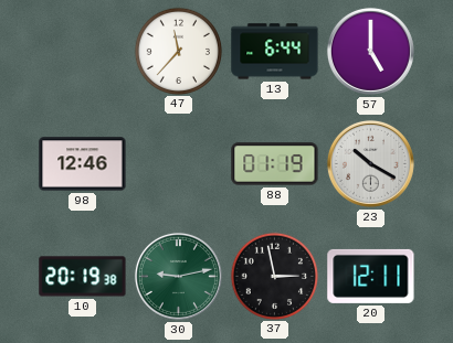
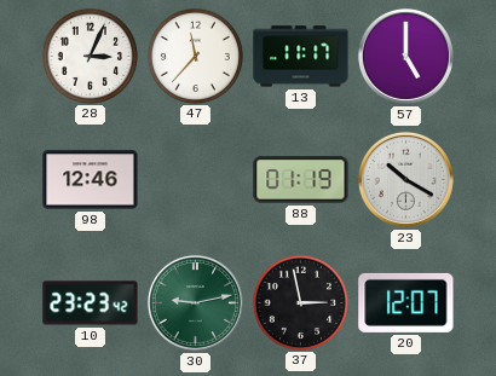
28: none -> 3:04 (90, 56)
13: 6:44 -> 11:17 (301, 57)
10: 20:19 -> 23:23 (91, 303)
20: 12:11 -> 12:07 (406, 302)
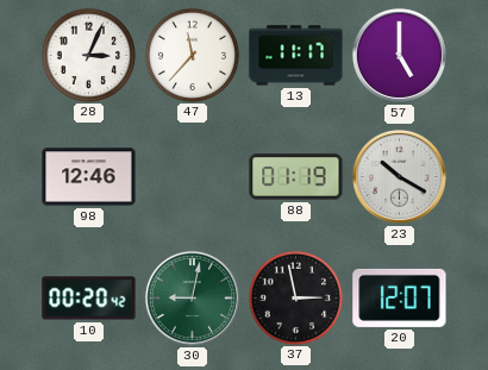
10: 23:23 -> 00:20 (89, 299)
30: 9:13 -> 9:02 (192, 297)
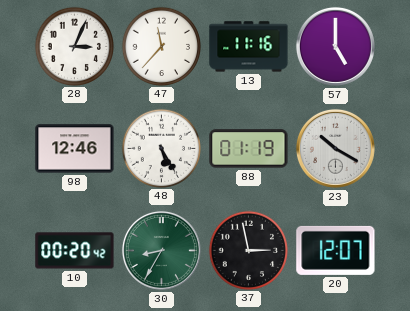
13: 11:17 -> 11:16 (249, 47)
48: none -> 5:25 (161, 148)
30: 9:02 -> 8:35 (161, 250)
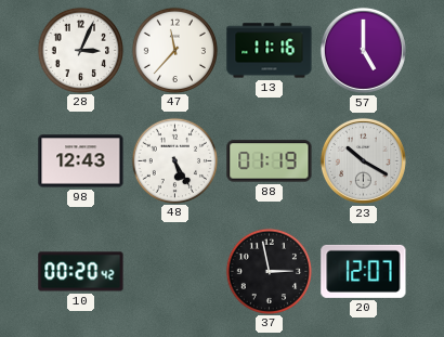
98: 12:46 -> 12:43 (81, 161)
30: 8:35 -> none (161, 250)
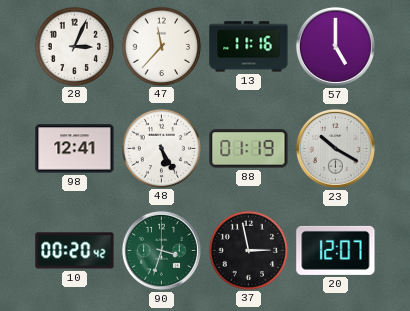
98: 12:43 -> 12:41 (75, 149)
90: none -> 3:33 (161, 250)
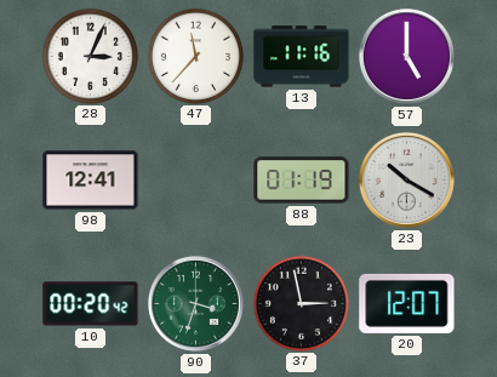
48: 5:25 -> none (161, 148)
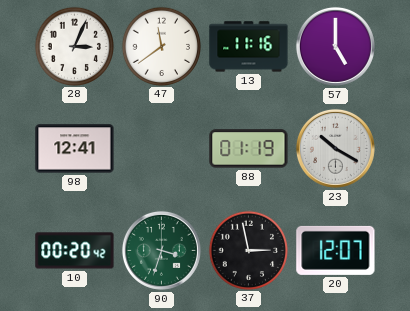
47: 11:37 -> 11:39 (161, 46)
